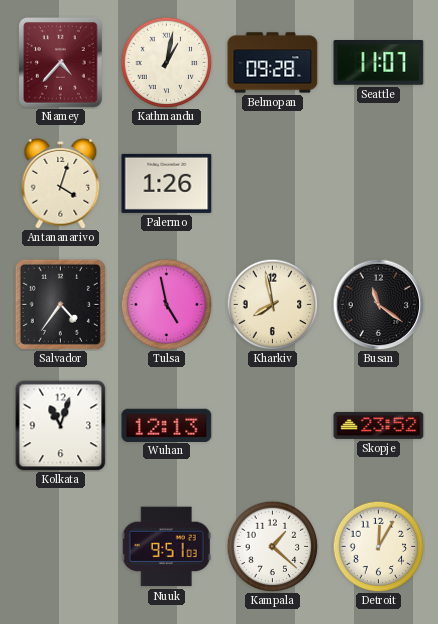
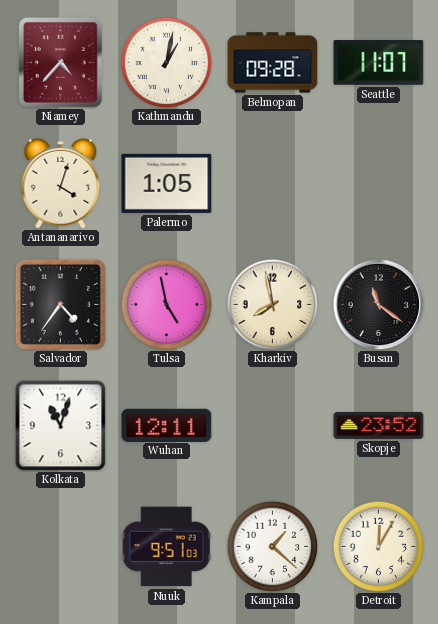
Palermo: 1:26 -> 1:05 (167, 183)
Wuhan: 12:13 -> 12:11 (167, 425)
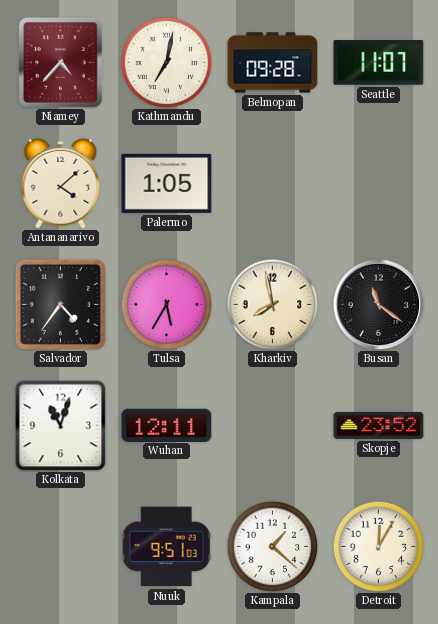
Kathmandu: 1:02 -> 7:02 (166, 62)
Antananarivo: 4:03 -> 4:08 (61, 184)
Tulsa: 4:58 -> 5:35 (166, 304)
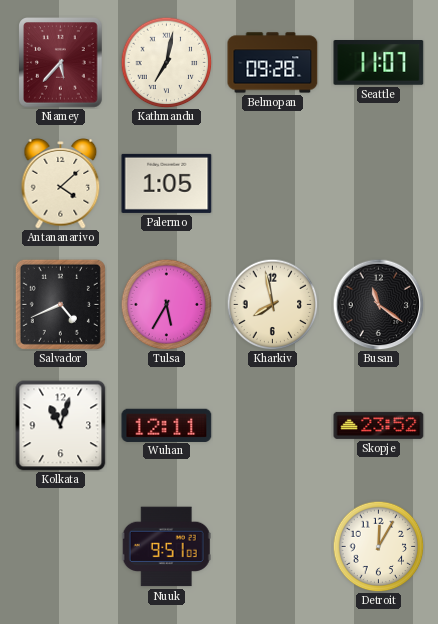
Niamey: 4:37 -> 5:37 (61, 63)
Salvador: 4:36 -> 4:41 (60, 304)
Kampala: 1:22 -> none (272, 546)
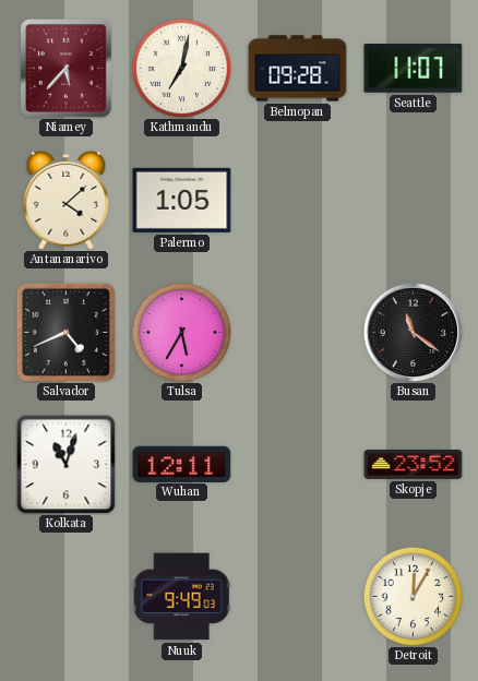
Kharkiv: 7:58 -> none (272, 304)
Nuuk: 9:51 -> 9:49 (181, 597)
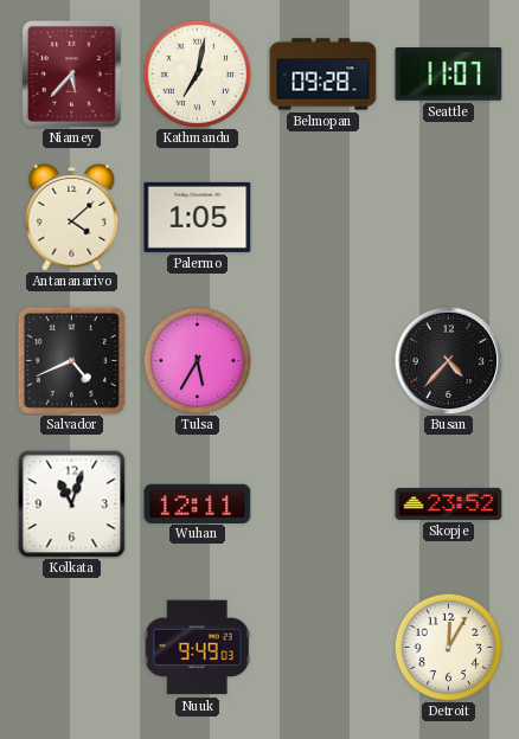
Busan: 11:21 -> 4:37 (448, 360)
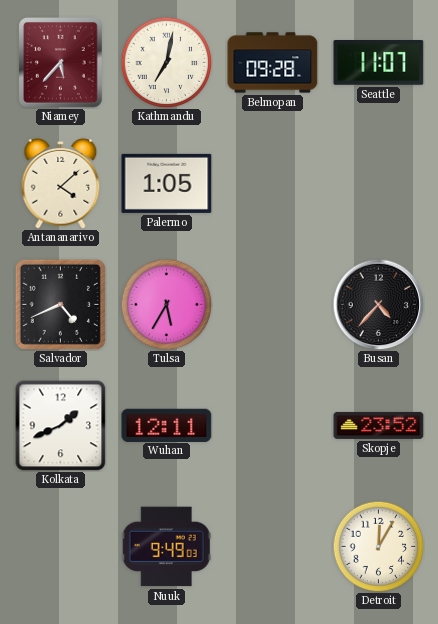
Kolkata: 11:03 -> 1:41 (61, 426)
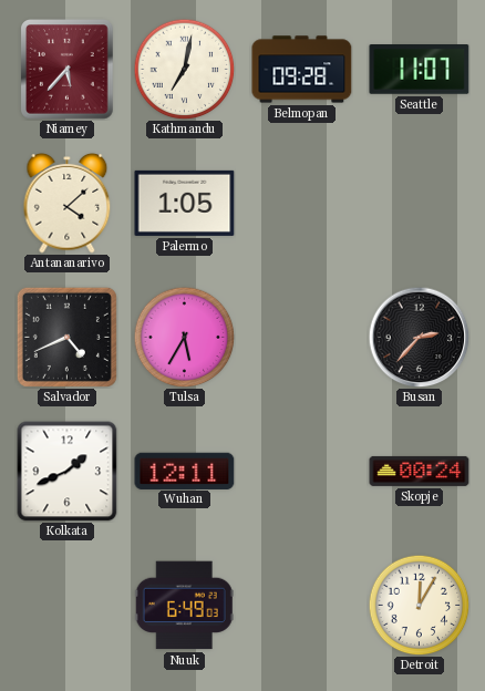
Busan: 4:37 -> 2:37 (419, 337)
Skopje: 23:52 -> 00:24 (420, 471)
Nuuk: 9:49 -> 6:49 (184, 606)
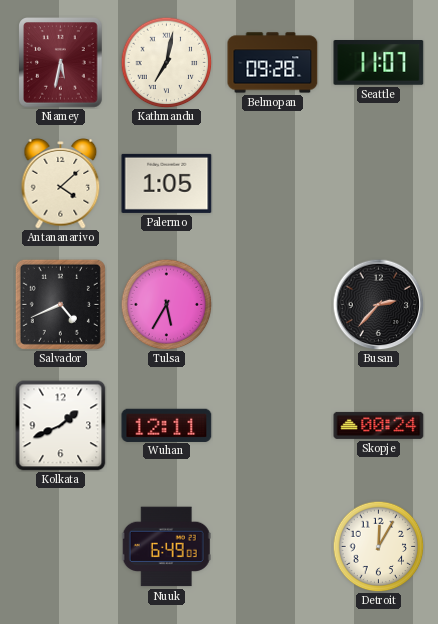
Niamey: 5:37 -> 5:32 (61, 63)
